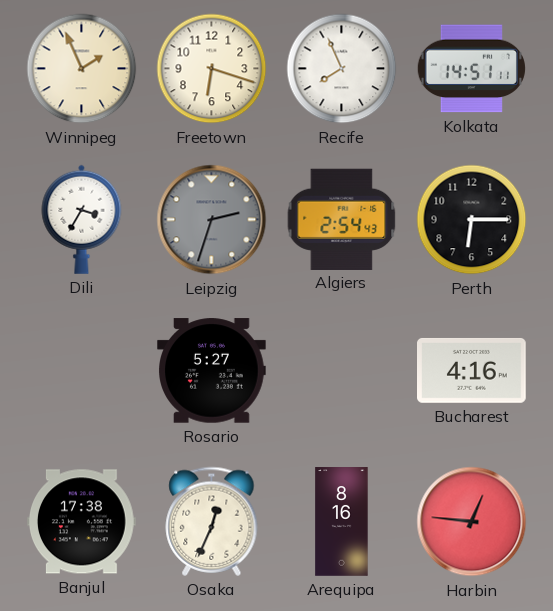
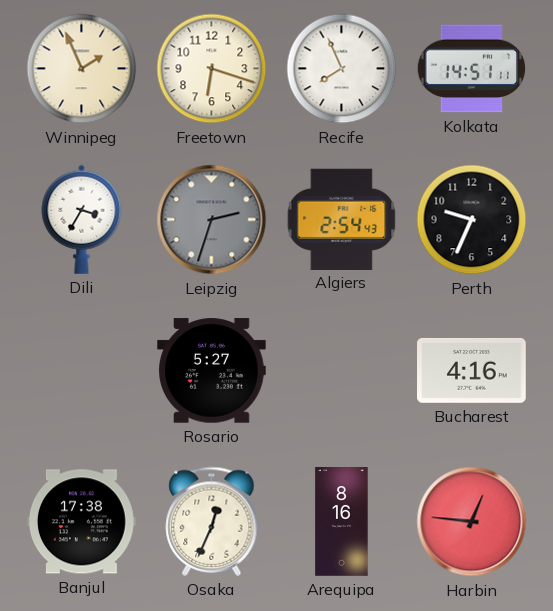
Perth: 6:15 -> 9:34 (472, 220)
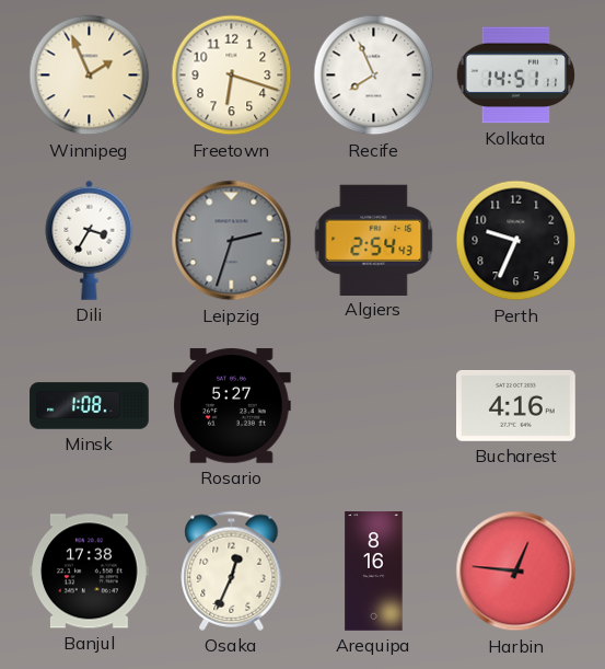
Minsk: none -> 1:08 (90, 406)
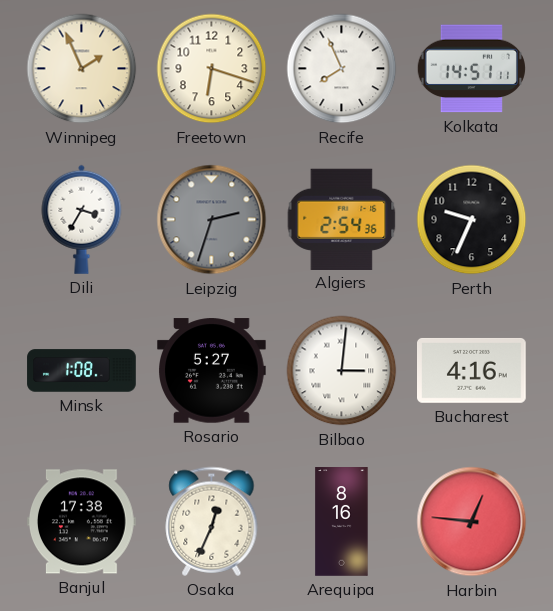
Algiers: 2:54:43 -> 2:54:36 (342, 219)
Bilbao: none -> 3:01 (342, 371)
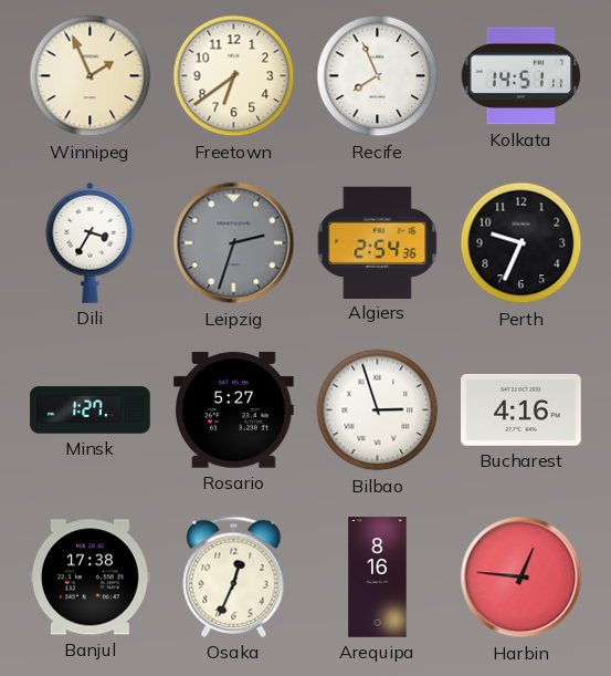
Freetown: 6:18 -> 6:39 (234, 76)
Minsk: 1:08 -> 1:27 (91, 410)
Bilbao: 3:01 -> 2:57 (378, 410)
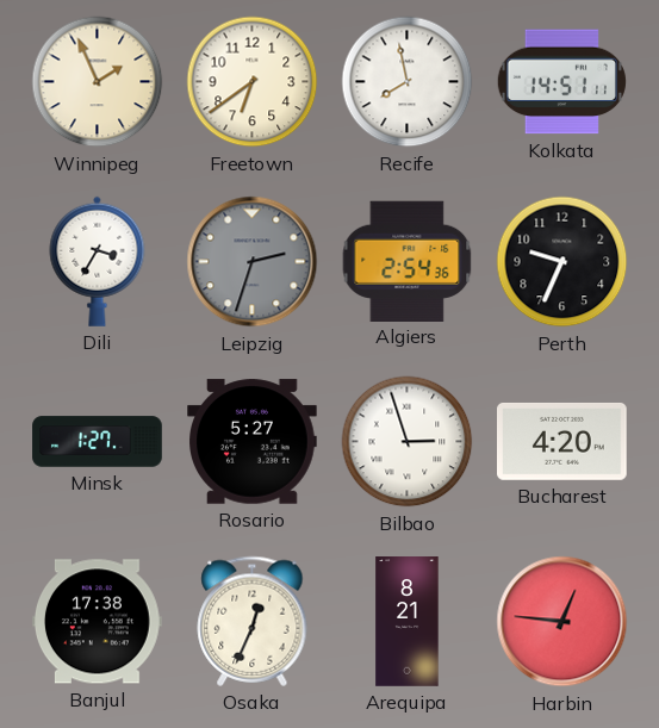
Recife: 7:56 -> 7:58 (408, 82)
Bucharest: 4:16 -> 4:20 (562, 441)
Arequipa: 8:16 -> 8:21 (408, 622)
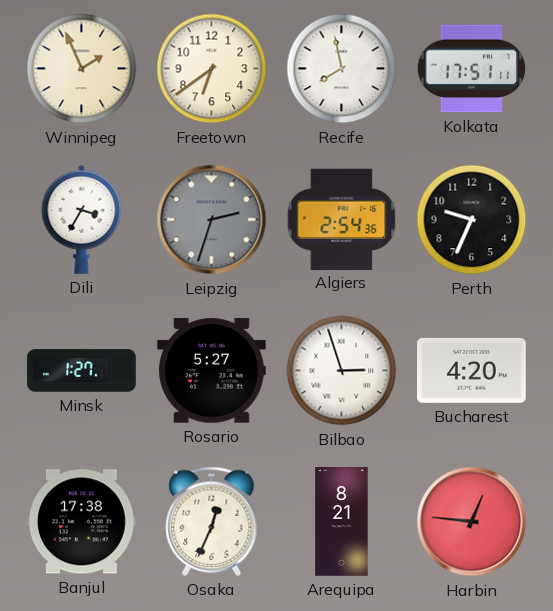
Kolkata: 14:51 -> 17:51 (471, 69)
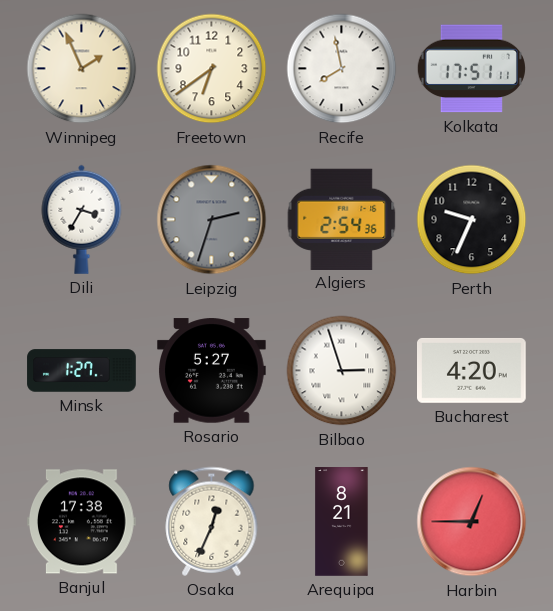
Harbin: 12:46 -> 12:45 (472, 522)
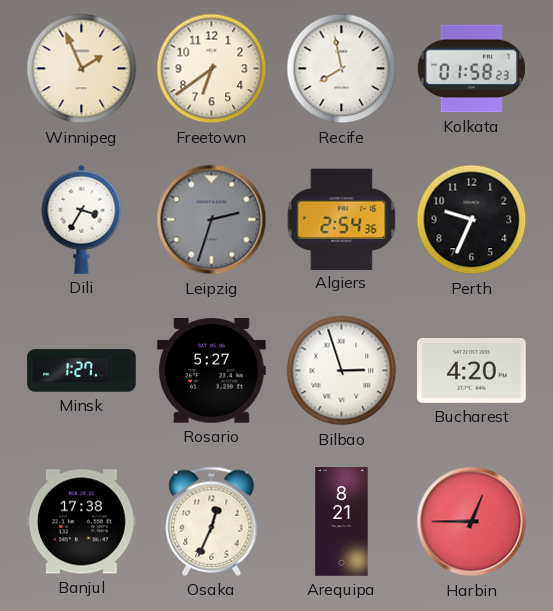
Kolkata: 17:51 -> 01:58 (471, 69)
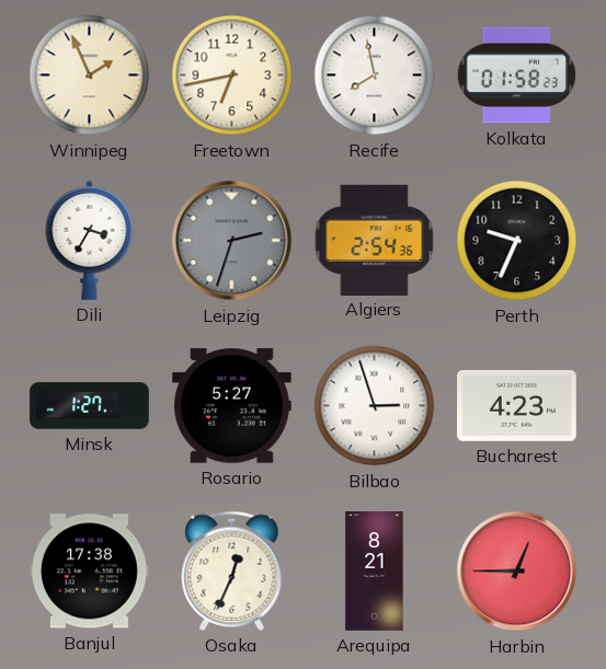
Freetown: 6:39 -> 6:43 (232, 76)
Bucharest: 4:20 -> 4:23 (517, 405)
